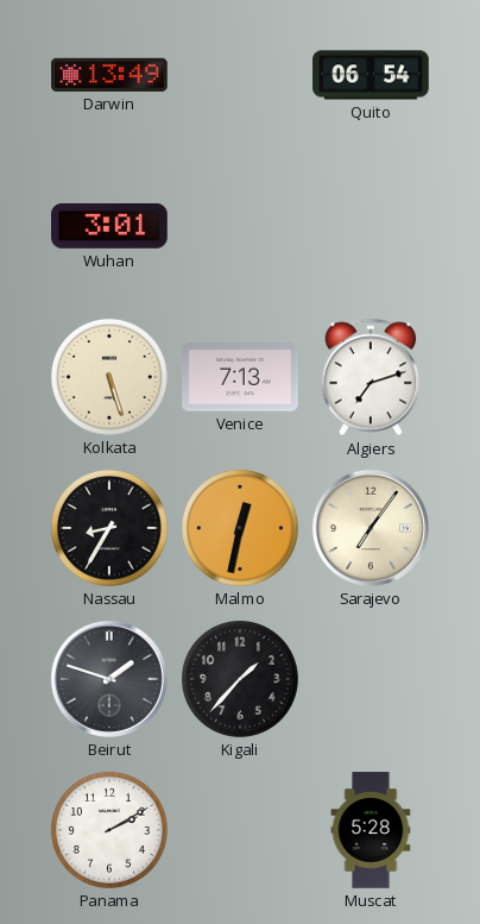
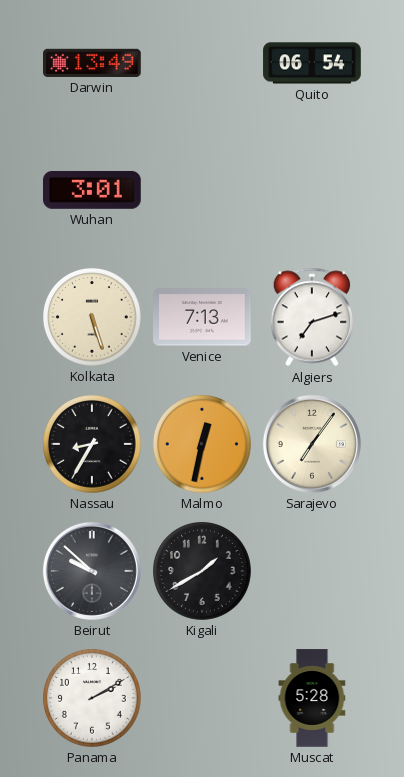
Beirut: 1:48 -> 9:52 (92, 571)
Kigali: 1:37 -> 1:40 (203, 571)
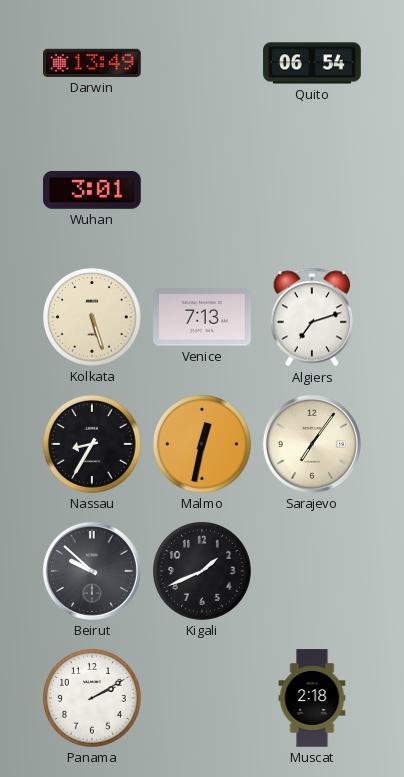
Kigali: 1:40 -> 1:41 (203, 571)
Muscat: 5:28 -> 2:18 (312, 698)
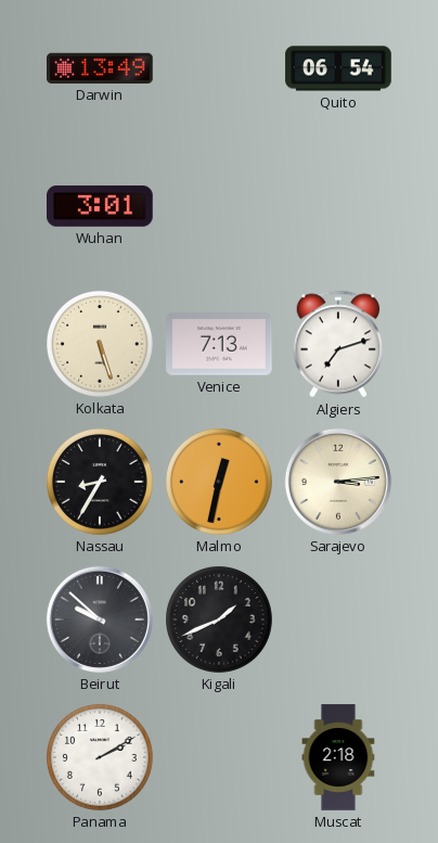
Sarajevo: 7:06 -> 3:14 (338, 482)
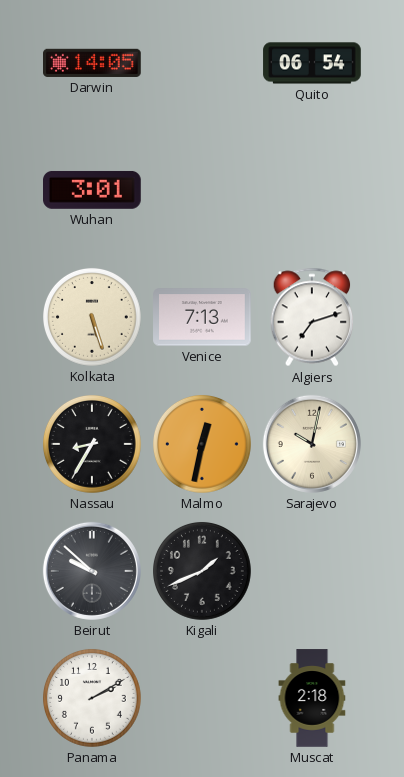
Darwin: 13:49 -> 14:05 (93, 63)
Sarajevo: 3:14 -> 10:02 (312, 444)
